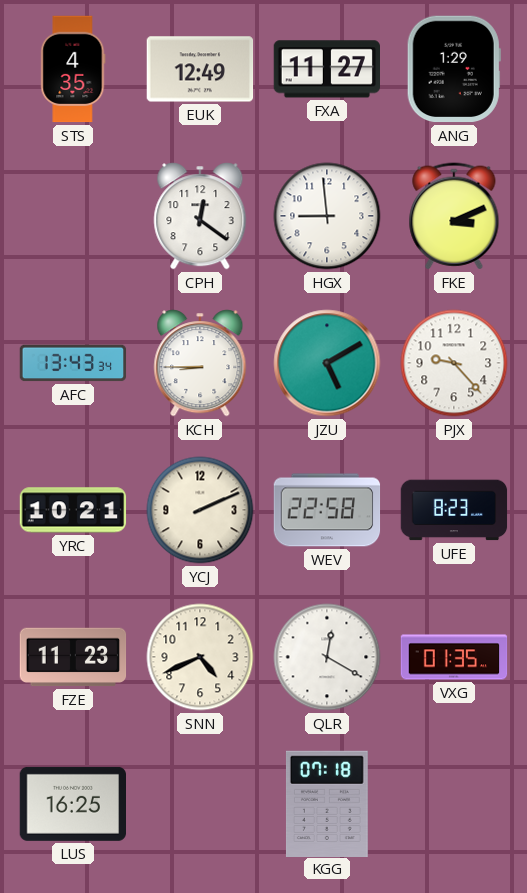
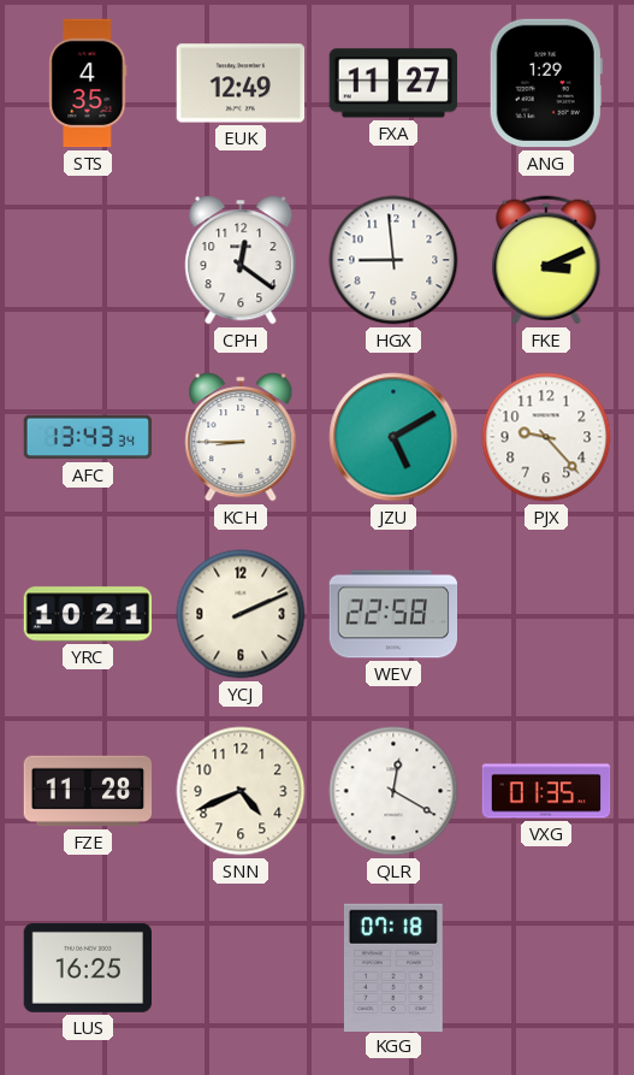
UFE: 8:23 -> none (454, 510)
FZE: 11:23 -> 11:28 (88, 791)
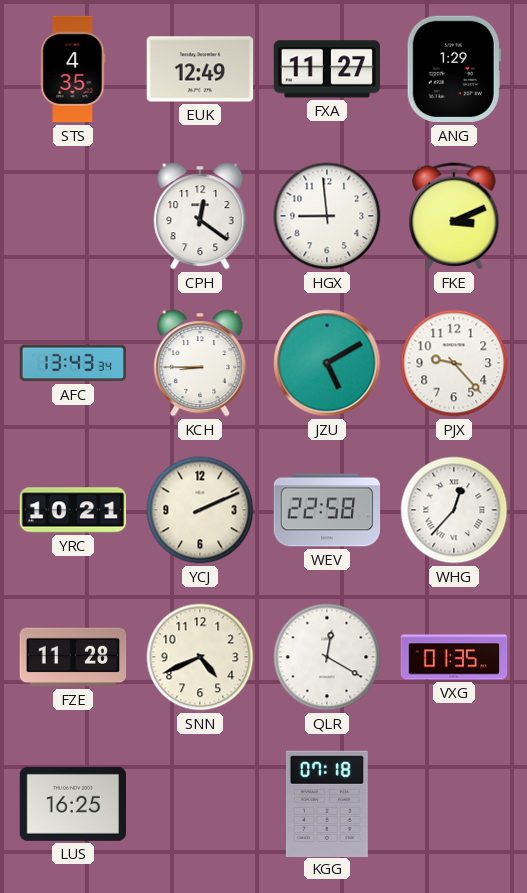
WHG: none -> 12:37 (454, 510)
